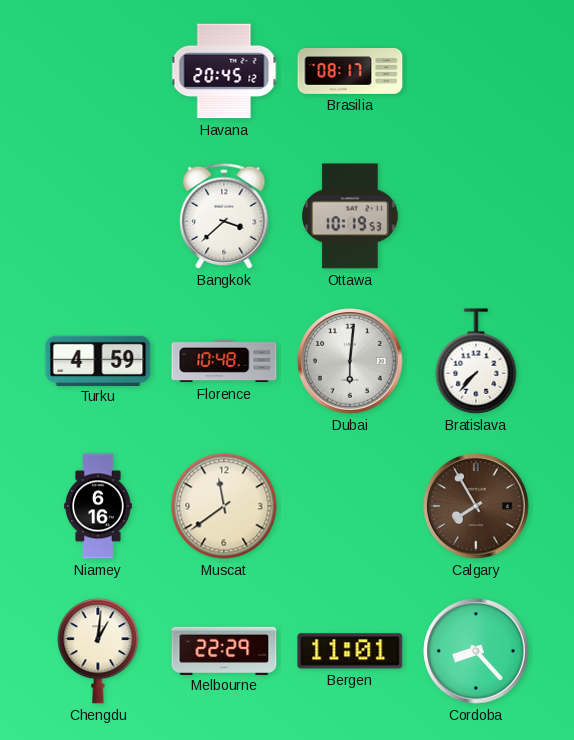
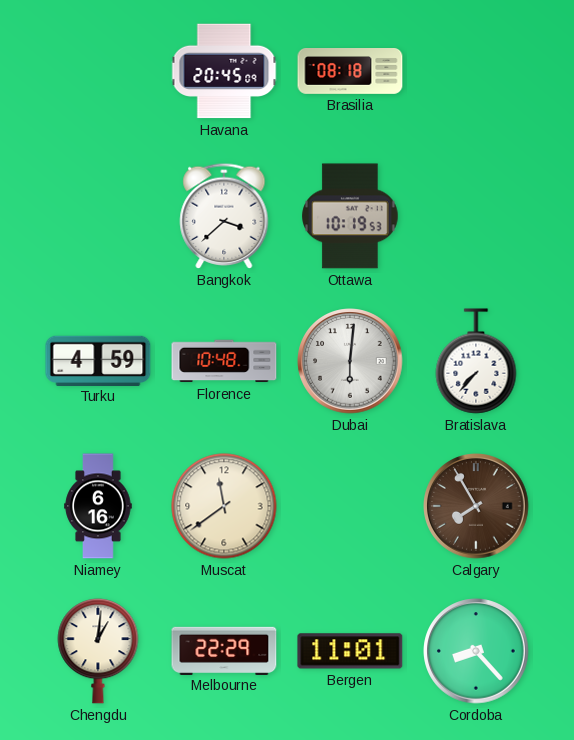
Havana: 20:45:12 -> 20:45:09 (224, 71)
Brasilia: 08:17 -> 08:18 (350, 71)
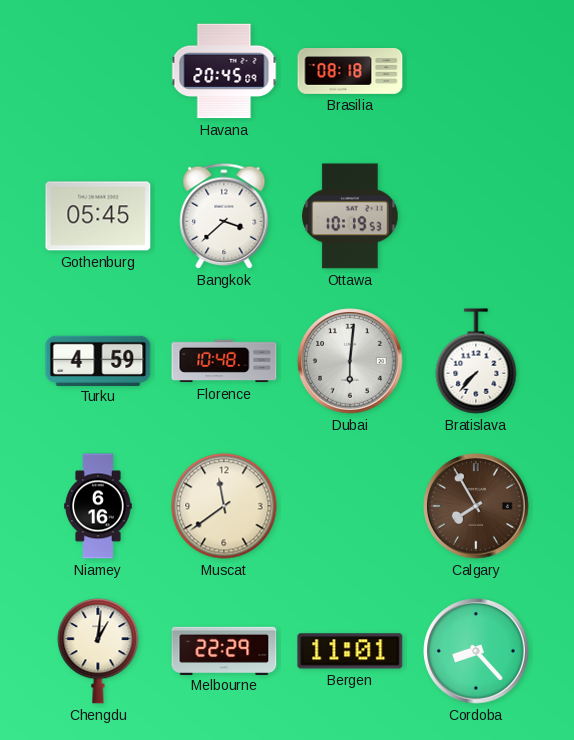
Gothenburg: none -> 05:45 (98, 216)
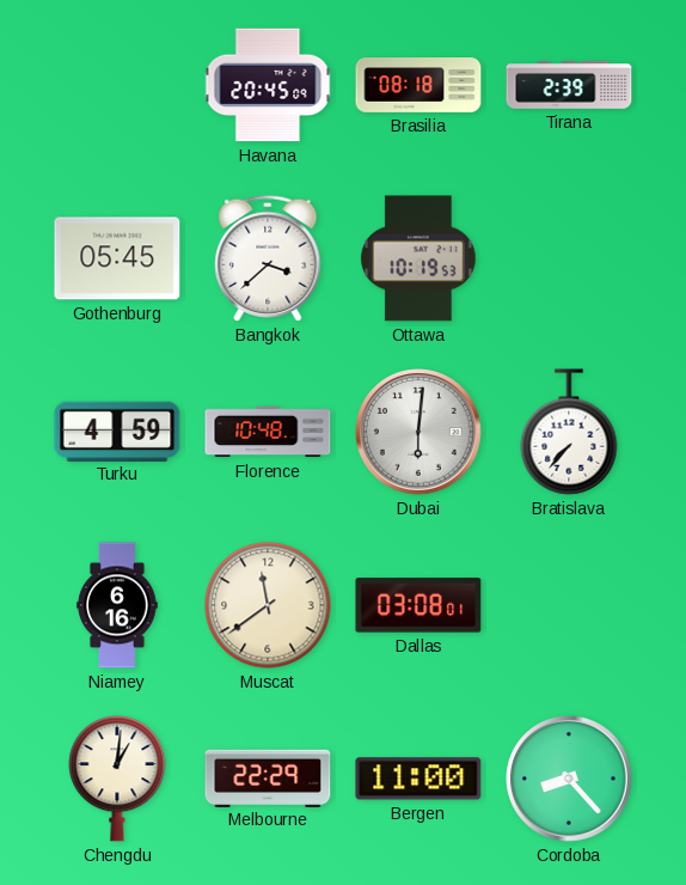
Tirana: none -> 2:39 (569, 85)
Dallas: none -> 03:08 (418, 605)
Calgary: 7:55 -> none (476, 506)
Bergen: 11:01 -> 11:00 (418, 779)
